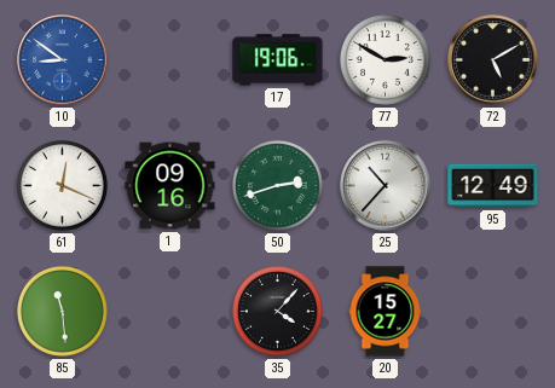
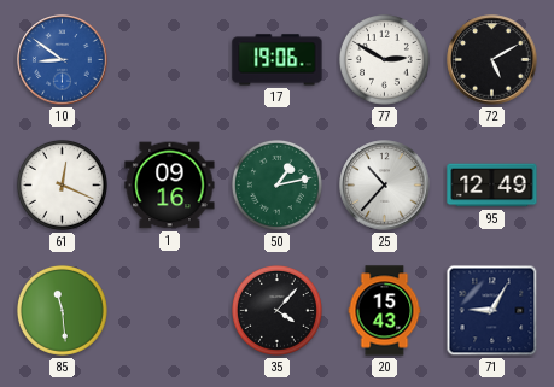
50: 2:42 -> 1:13 (276, 184)
20: 15:27 -> 15:43 (385, 311)
71: none -> 9:05 (492, 311)
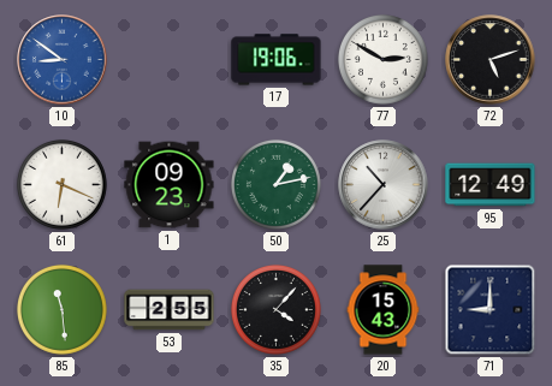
72: 5:10 -> 5:12 (491, 60)
61: 12:19 -> 6:19 (61, 184)
1: 09:16 -> 09:23 (170, 185)
53: none -> 2:55 (170, 310)
71: 9:05 -> 9:00 (491, 310)
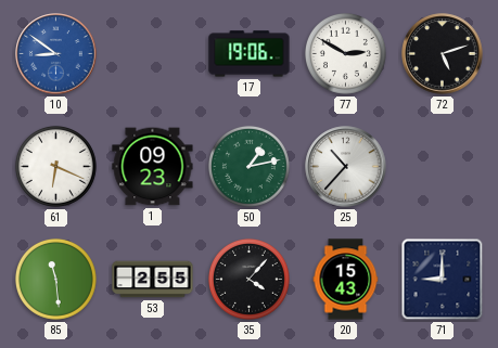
95: 12:49 -> none (491, 185)
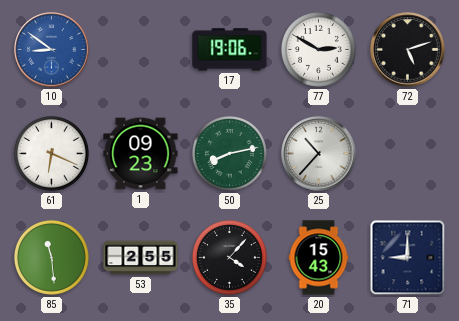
50: 1:13 -> 8:13 (229, 153)
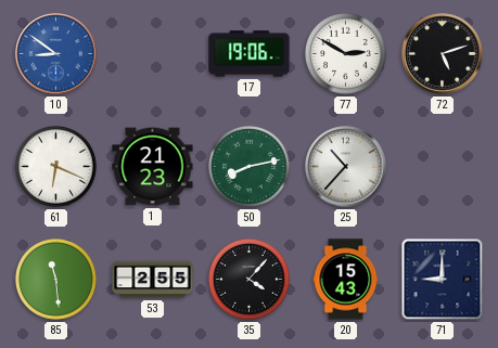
1: 09:23 -> 21:23 (153, 167)
